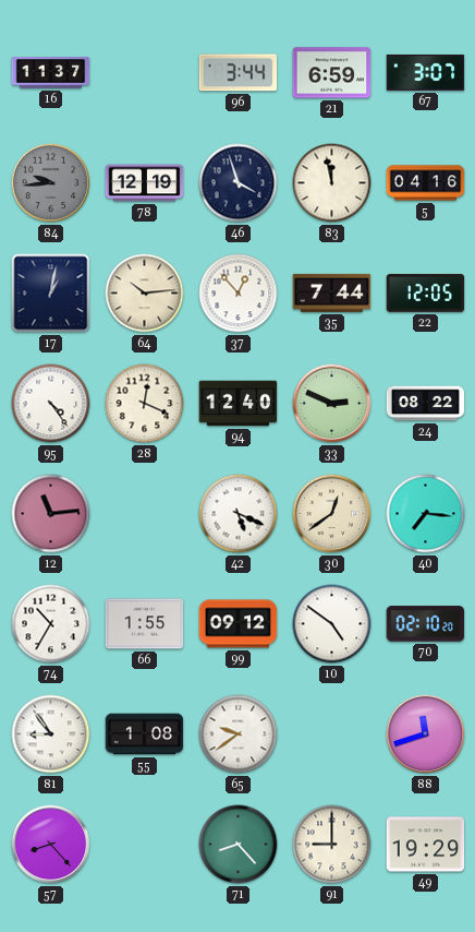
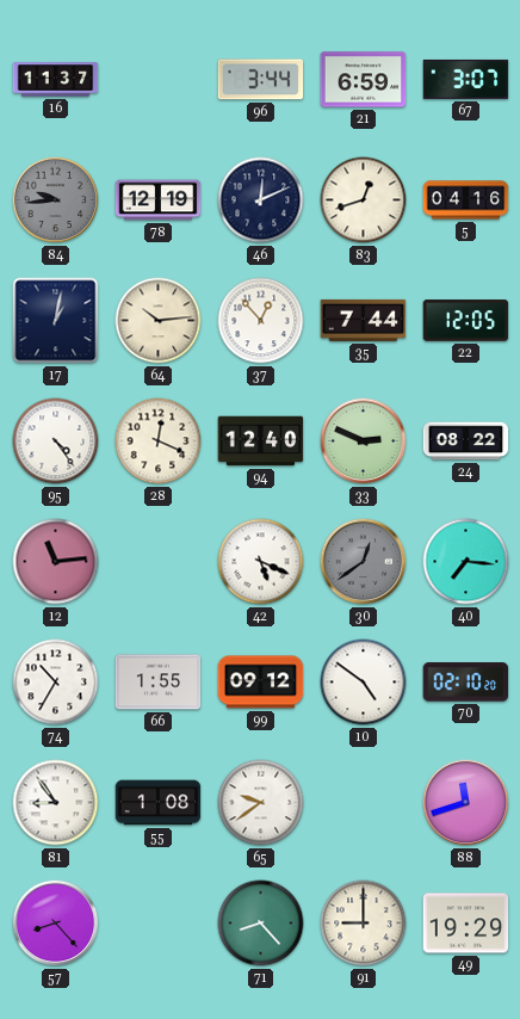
46: 3:57 -> 12:11 (261, 200)
83: 11:58 -> 12:42 (364, 200)
30 dial: cream -> grey (364, 562)
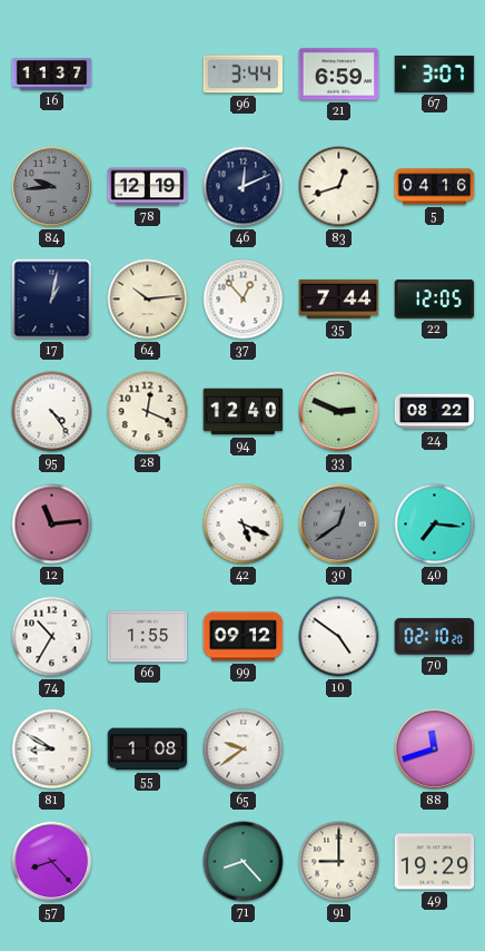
81: 8:54 -> 8:50 (52, 749)
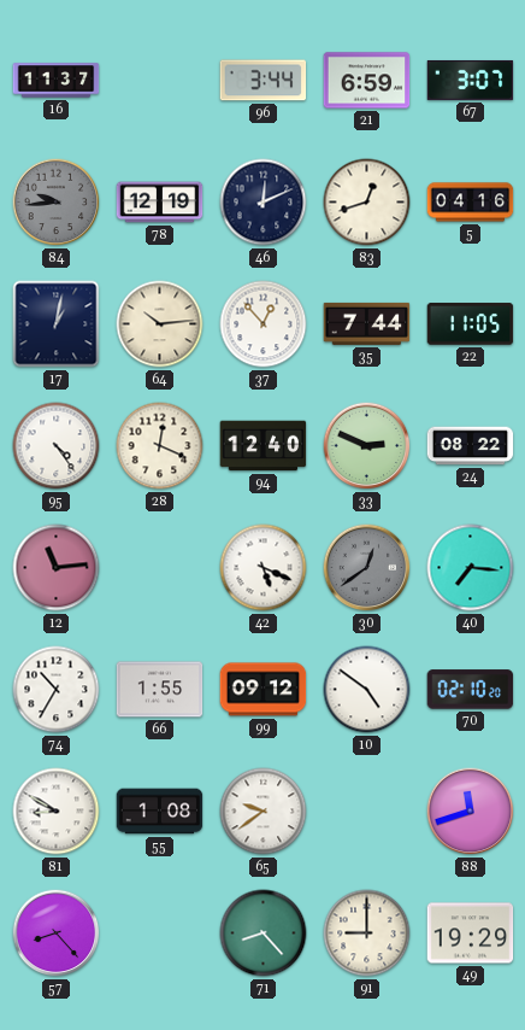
22: 12:05 -> 11:05 (471, 324)
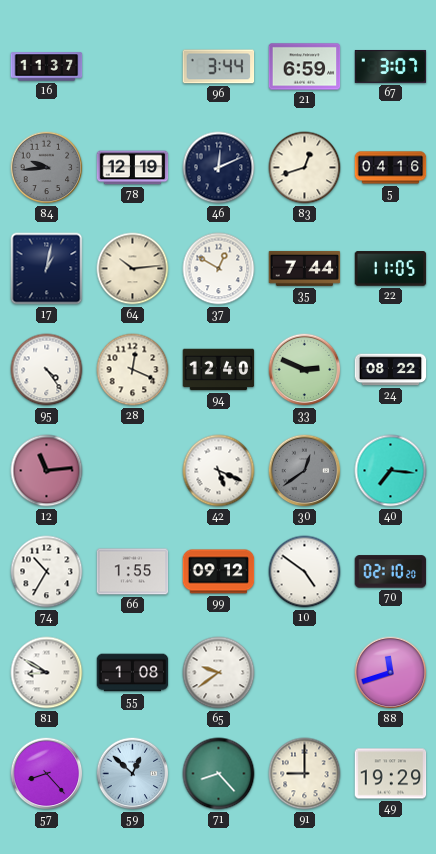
37: 12:53 -> 12:50 (219, 269)
59: none -> 12:52 (133, 774)
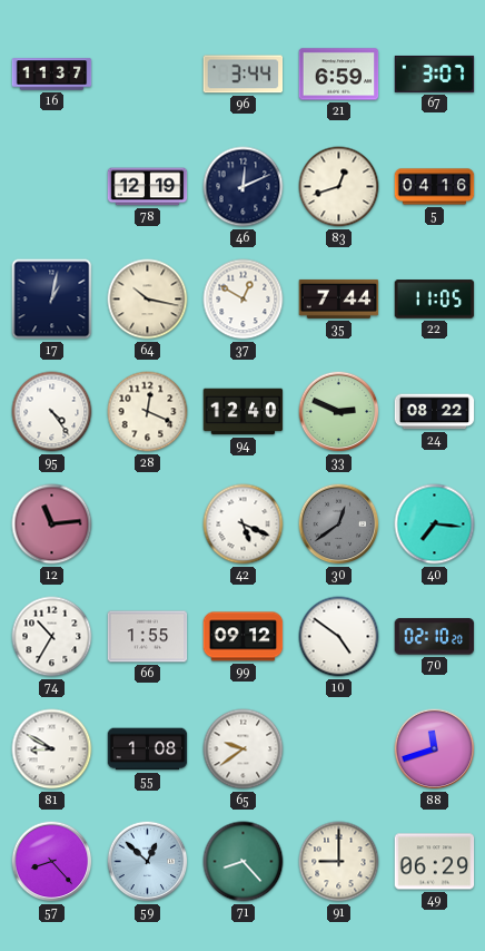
84: 9:44 -> none (47, 168)
64: 10:14 -> 10:17 (148, 300)
49: 19:29 -> 06:29 (435, 862)
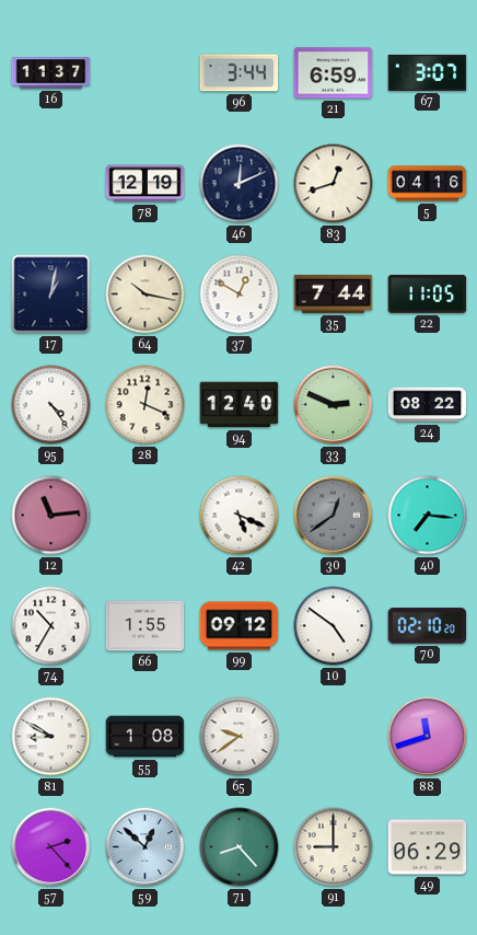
57: 8:23 -> 2:23 (51, 847)
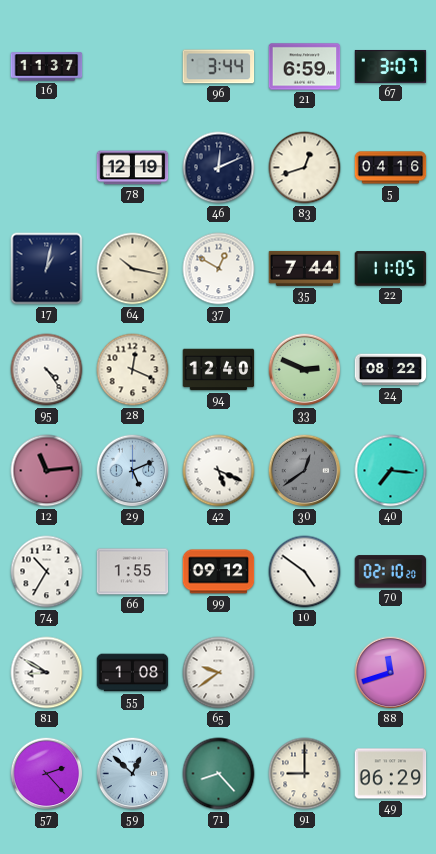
29: none -> 5:11 (133, 471)
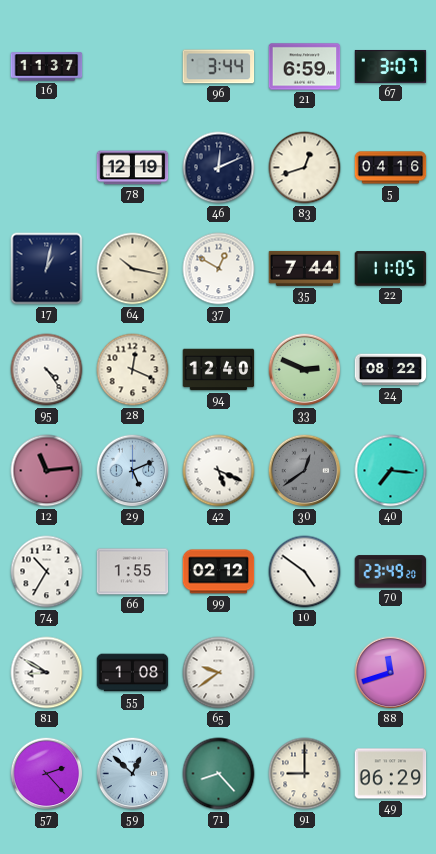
99: 09:12 -> 02:12 (219, 572)
70: 02:10 -> 23:49 (391, 572)
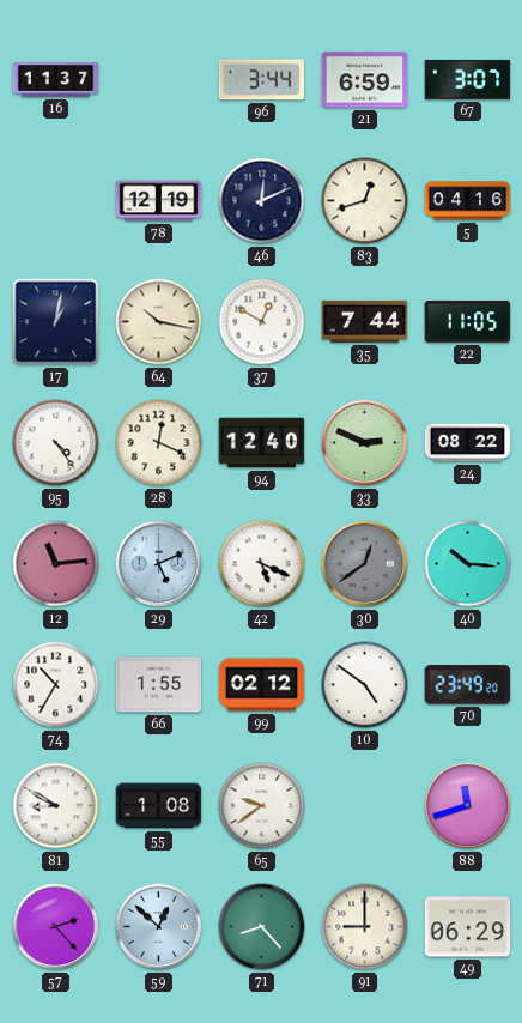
40: 7:16 -> 10:16 (468, 564)
